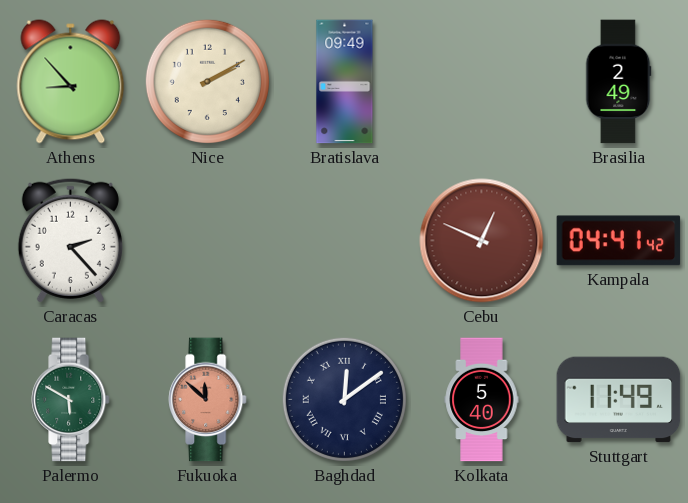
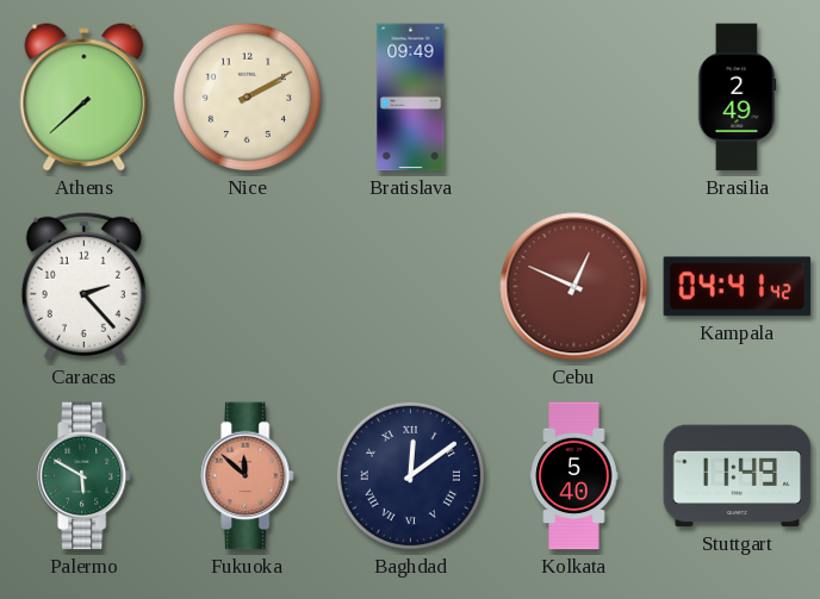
Athens: 8:53 -> 7:38 (85, 98)
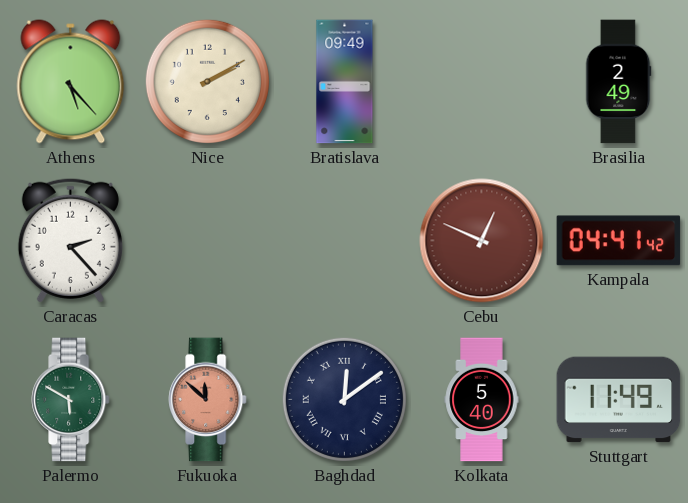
Athens: 7:38 -> 5:23 (71, 82)
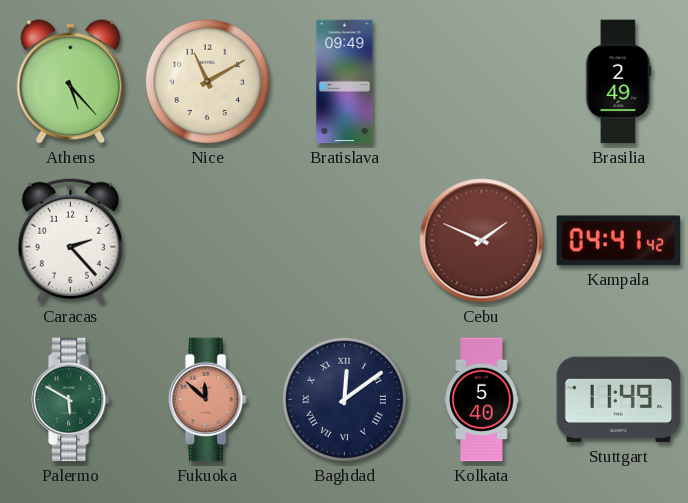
Nice: 2:10 -> 11:10 (207, 81)
Cebu: 12:49 -> 1:49 (482, 241)
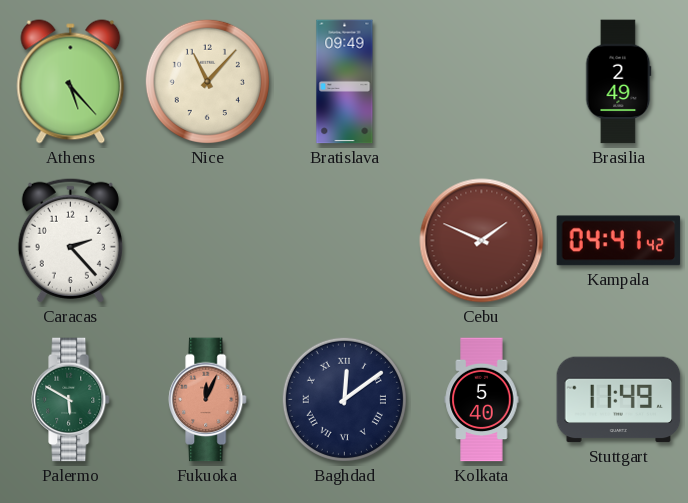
Nice: 11:10 -> 11:07 (207, 81)
Fukuoka: 11:52 -> 12:04 (208, 400)
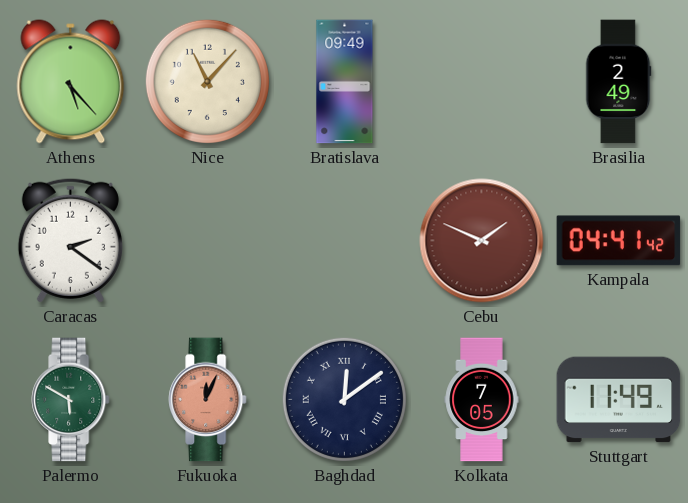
Caracas: 2:23 -> 2:21 (70, 240)
Kolkata: 5:40 -> 7:05 (482, 400)
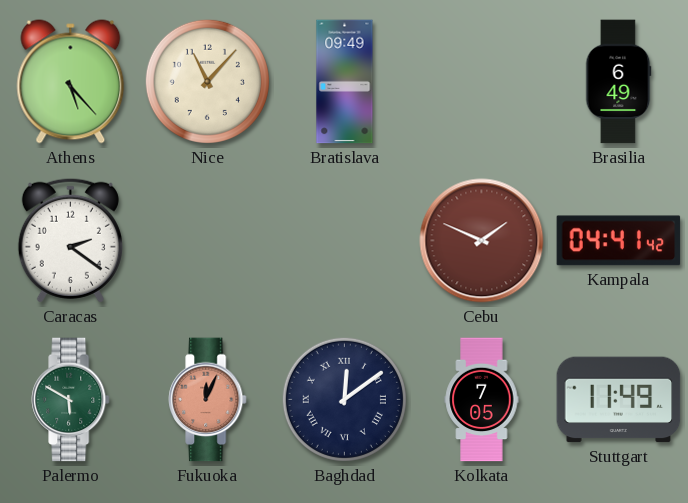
Brasilia: 2:49 -> 6:49 (618, 82)
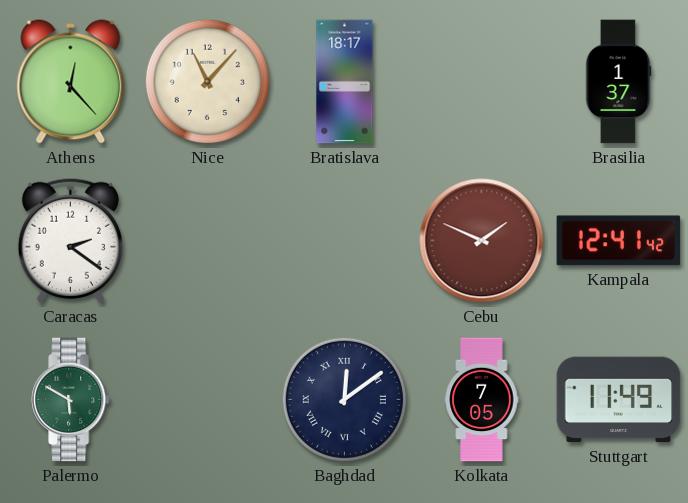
Athens: 5:23 -> 12:23 (71, 82)
Bratislava: 09:49 -> 18:17 (345, 82)
Brasilia: 6:49 -> 1:37 (618, 82)
Kampala: 04:41 -> 12:41 (619, 241)
Fukuoka: 12:04 -> none (208, 400)
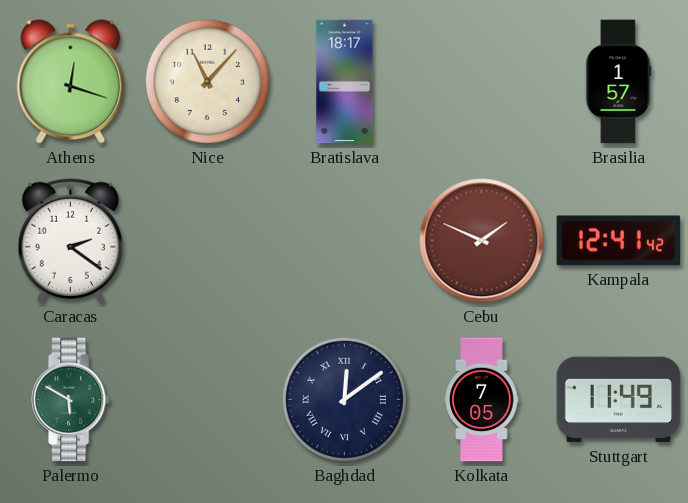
Athens: 12:23 -> 12:18 (71, 82)
Brasilia: 1:37 -> 1:57 (618, 82)
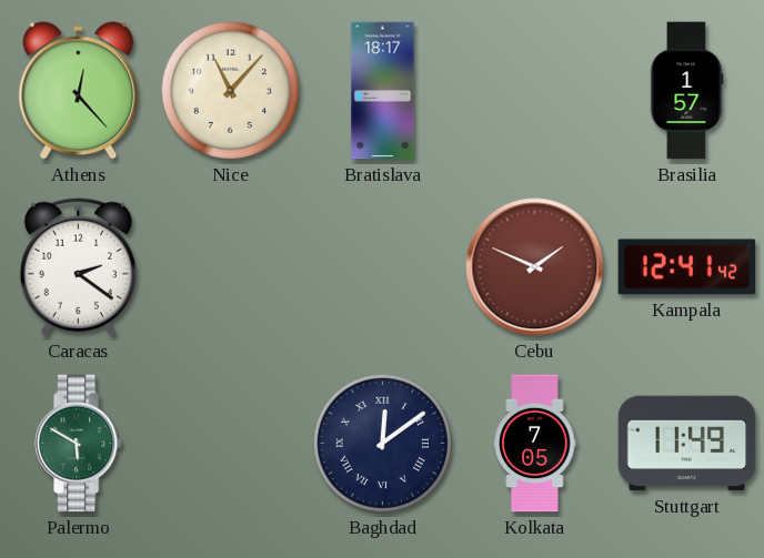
Athens: 12:18 -> 12:23 (79, 91)
